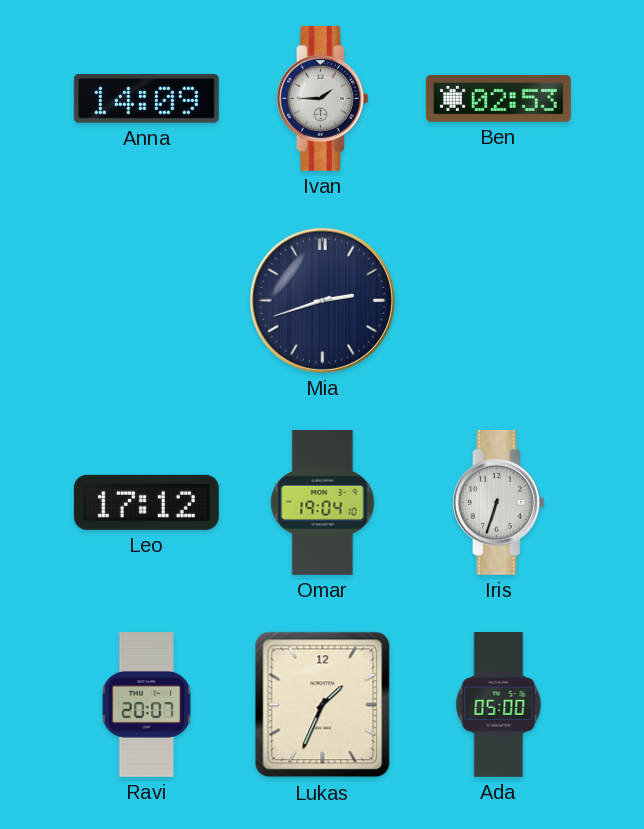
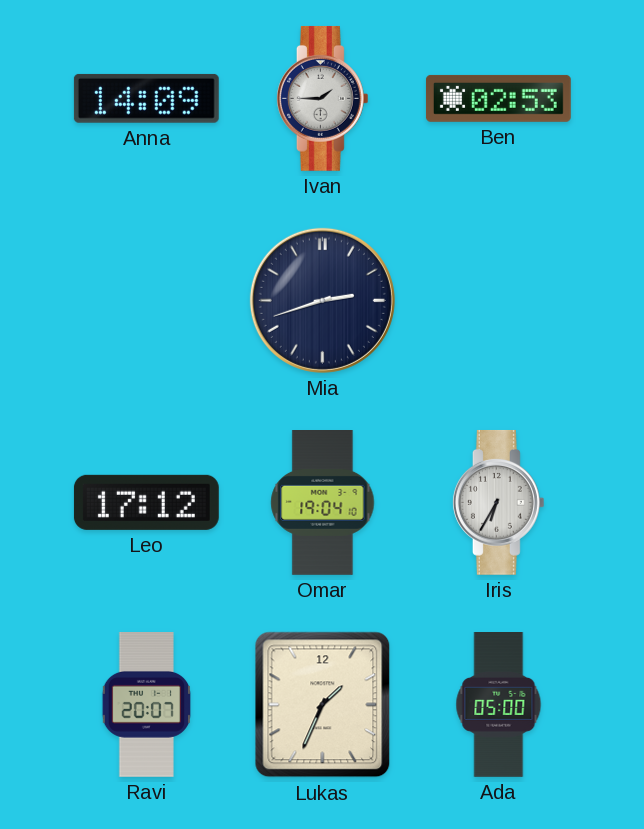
Iris: 6:33 -> 6:35 (498, 502)
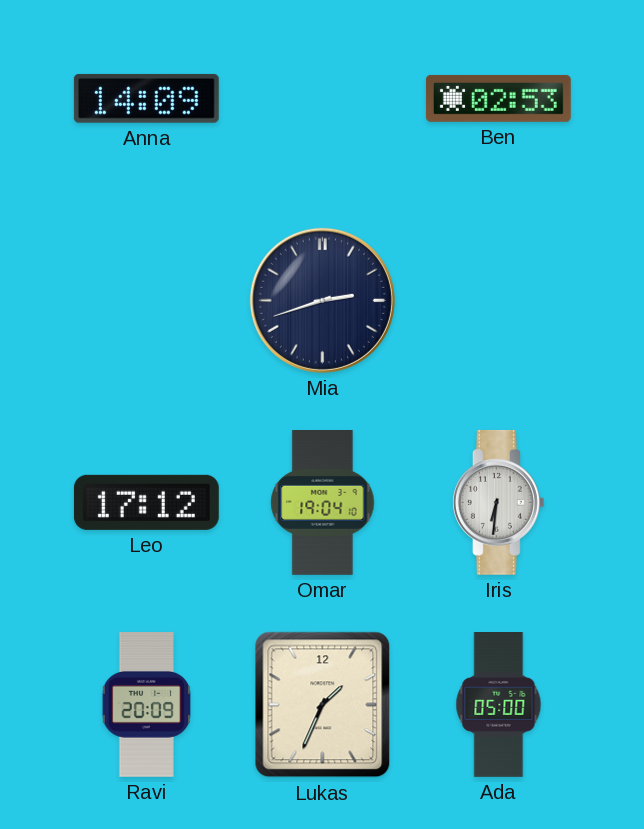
Ivan: 1:45 -> none (322, 98)
Iris: 6:35 -> 6:31 (498, 502)
Ravi: 20:07 -> 20:09 (146, 705)
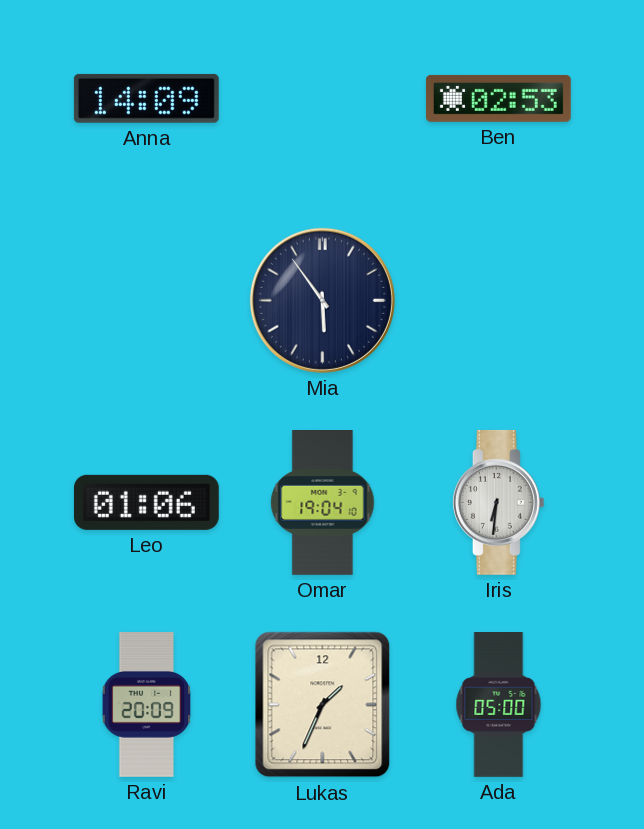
Mia: 2:42 -> 5:54 (322, 300)
Leo: 17:12 -> 01:06 (146, 502)
